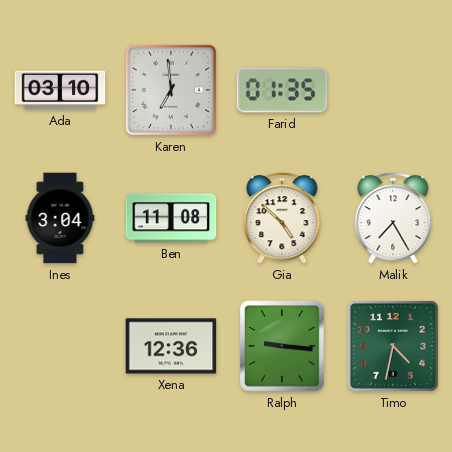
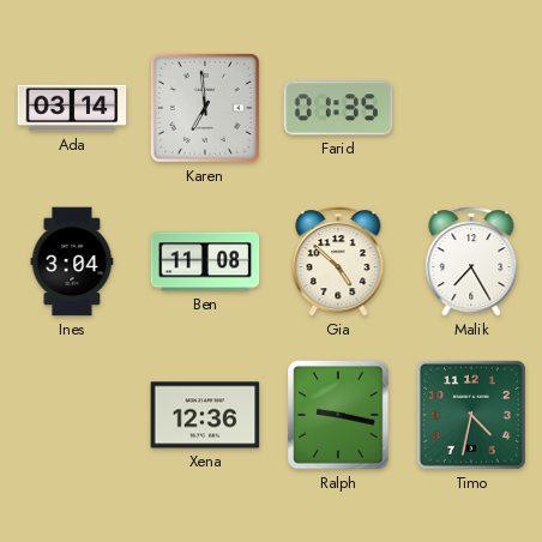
Ada: 03:10 -> 03:14 (72, 108)
Ralph: 9:16 -> 9:17 (338, 415)
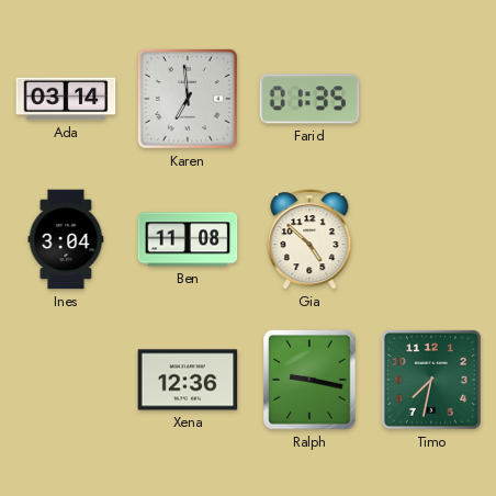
Malik: 7:25 -> none (471, 261)
Timo: 4:32 -> 7:32 (431, 380)
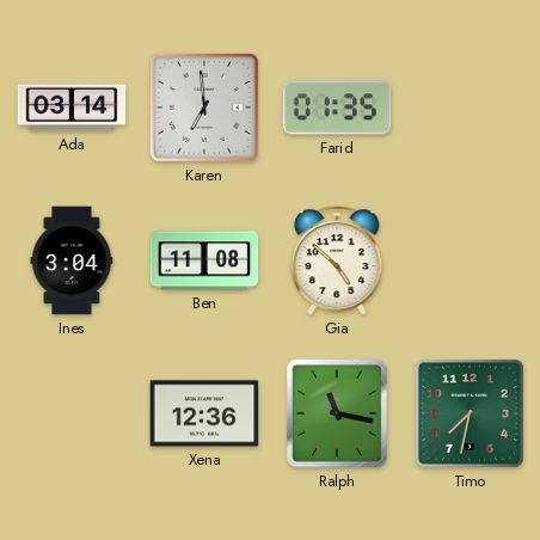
Ralph: 9:17 -> 11:17 (337, 413)
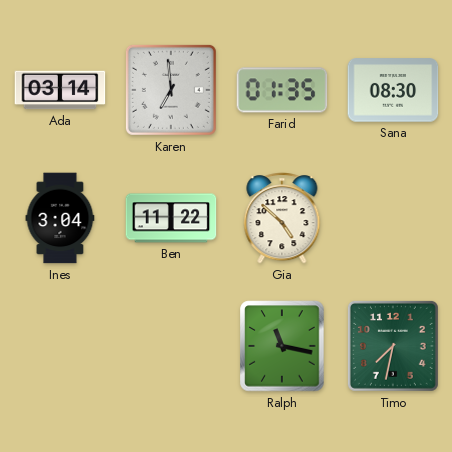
Sana: none -> 08:30 (393, 90)
Ben: 11:08 -> 11:22 (171, 218)
Xena: 12:36 -> none (204, 413)
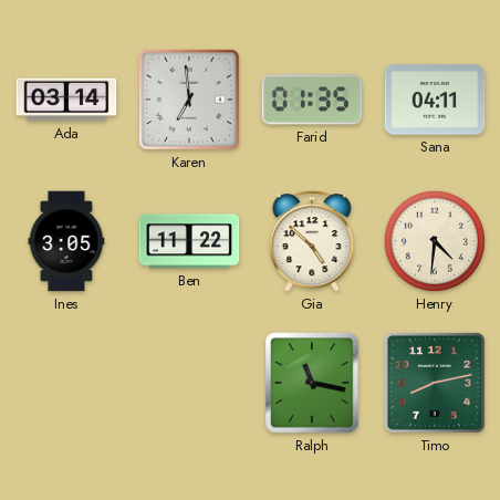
Sana: 08:30 -> 04:11 (435, 100)
Ines: 3:04 -> 3:05 (66, 241)
Henry: none -> 4:31 (435, 241)
Timo: 7:32 -> 8:13 (435, 383)
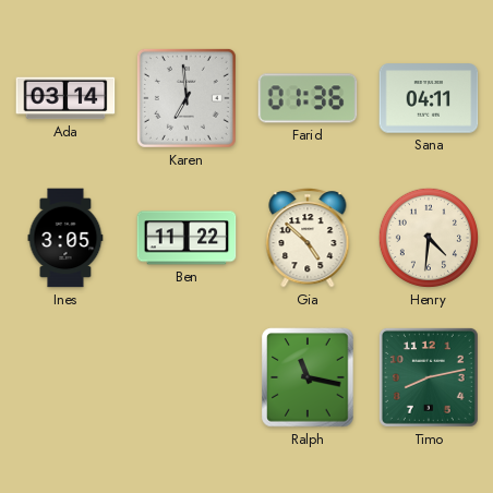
Farid: 01:35 -> 01:36 (308, 98)
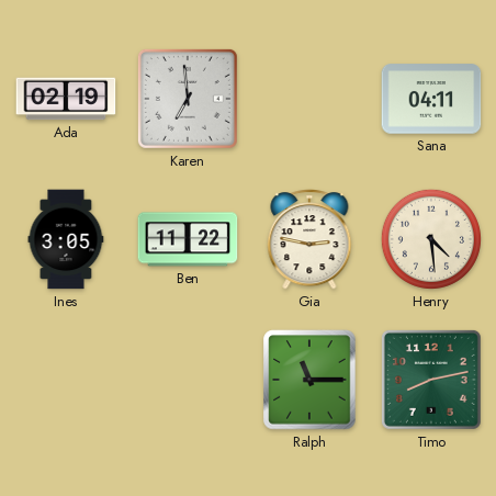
Ada: 03:14 -> 02:19 (66, 99)
Farid: 01:36 -> none (308, 98)
Gia: 4:52 -> 2:47 (309, 239)
Henry: 4:31 -> 4:29 (431, 239)
Ralph: 11:17 -> 11:15 (309, 380)
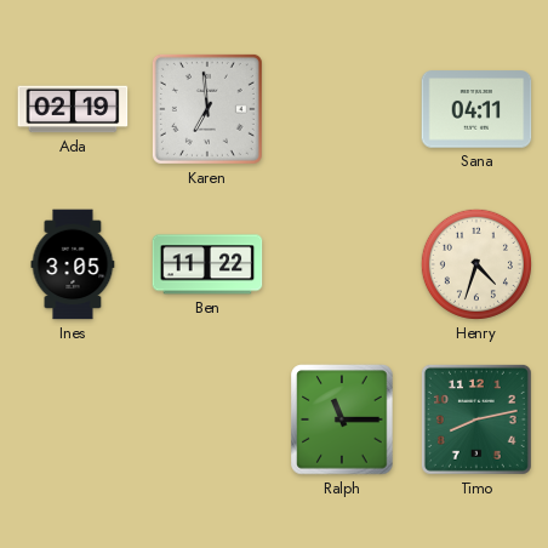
Gia: 2:47 -> none (309, 239)
Henry: 4:29 -> 4:33 (476, 264)
